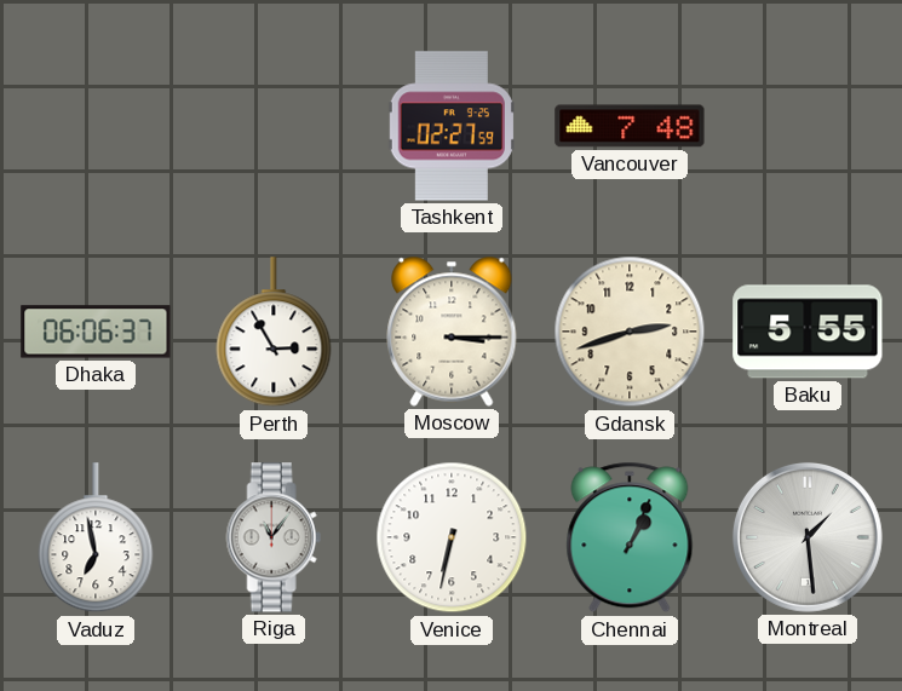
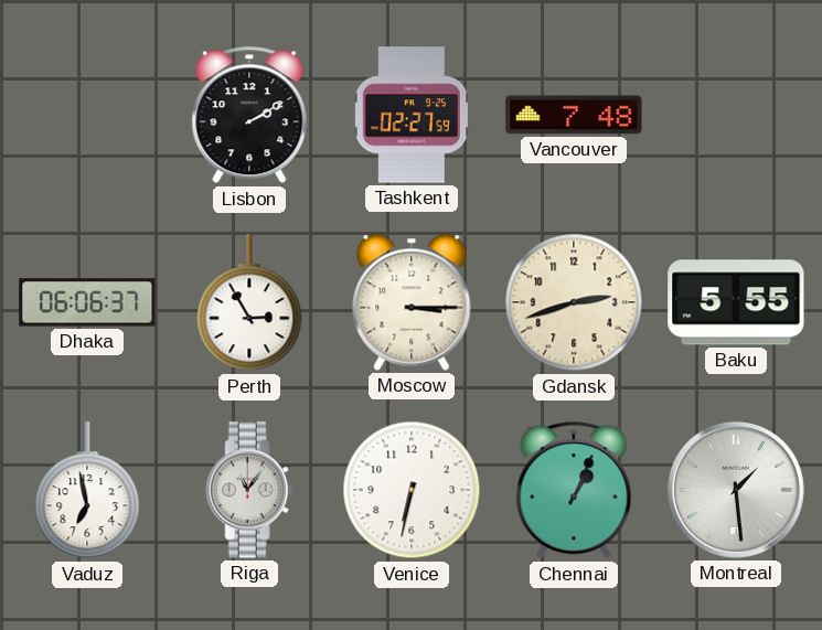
Lisbon: none -> 2:10 (249, 115)
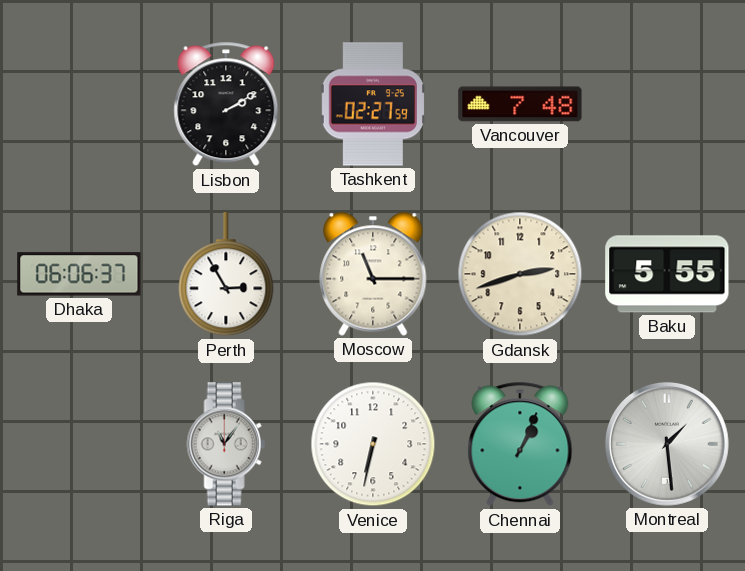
Moscow: 3:15 -> 11:15 (373, 274)
Vaduz: 6:58 -> none (87, 491)
